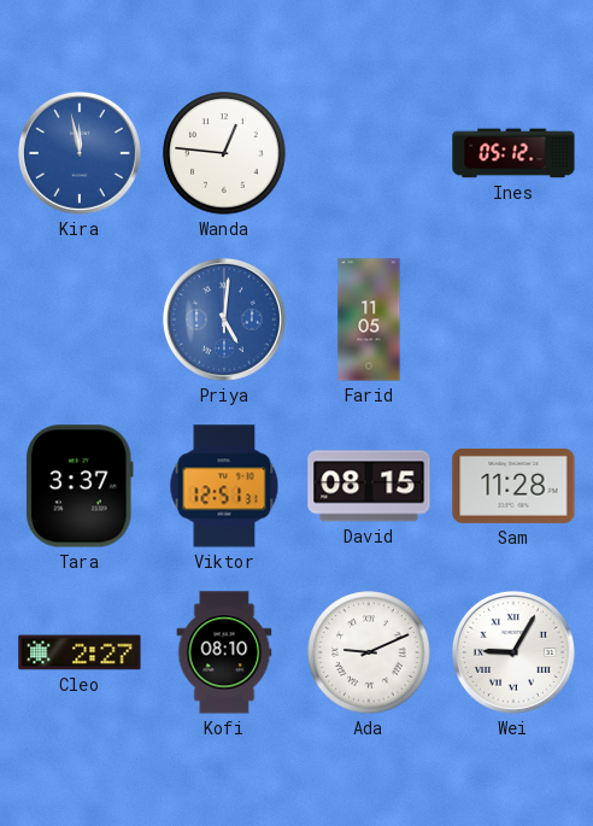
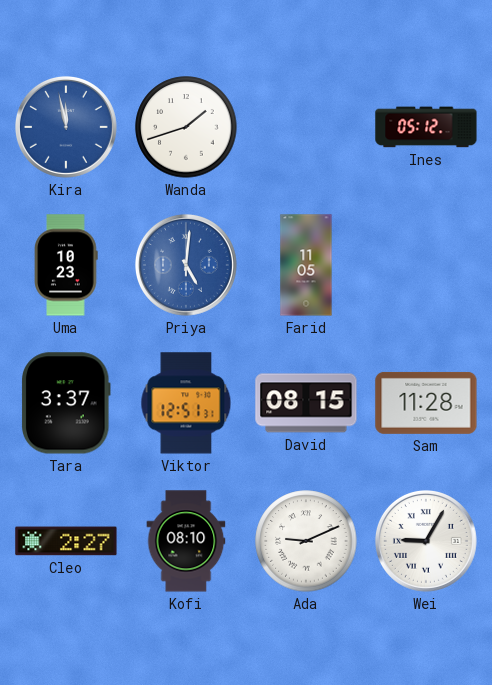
Wanda: 12:46 -> 1:42 (186, 127)
Uma: none -> 10:23 (66, 265)
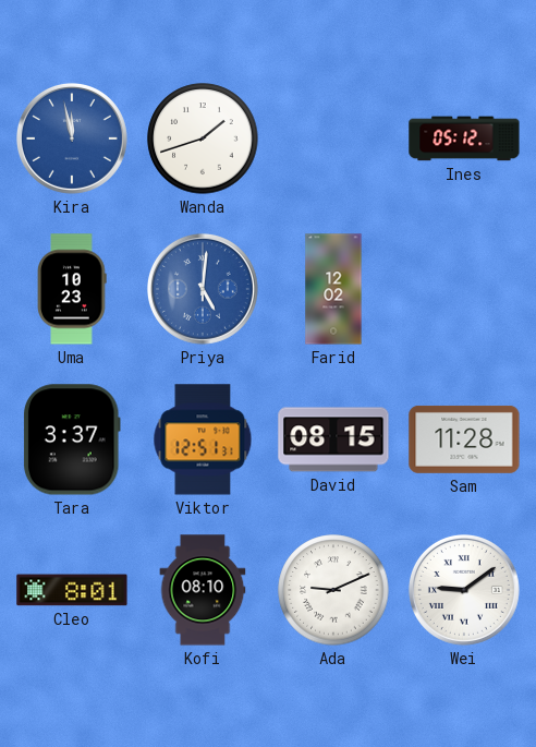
Farid: 11:05 -> 12:02 (333, 289)
Cleo: 2:27 -> 8:01 (72, 590)
Wei: 9:05 -> 9:09 (464, 590)
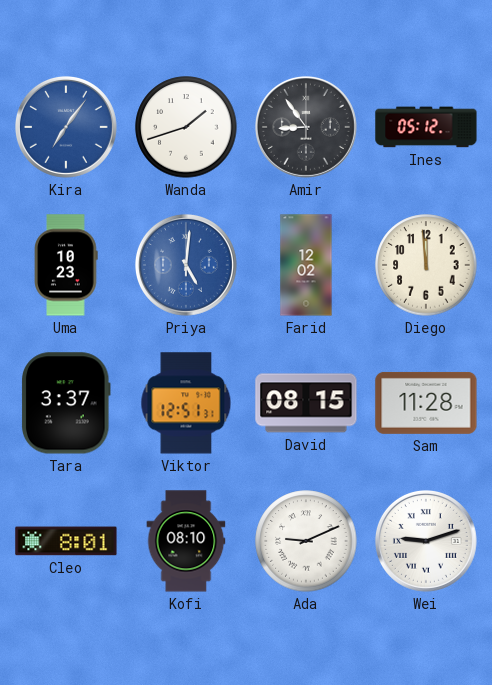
Kira: 11:58 -> 7:06 (66, 127)
Amir: none -> 8:54 (306, 127)
Diego: none -> 11:59 (426, 265)
Wei: 9:09 -> 9:12 (426, 541)
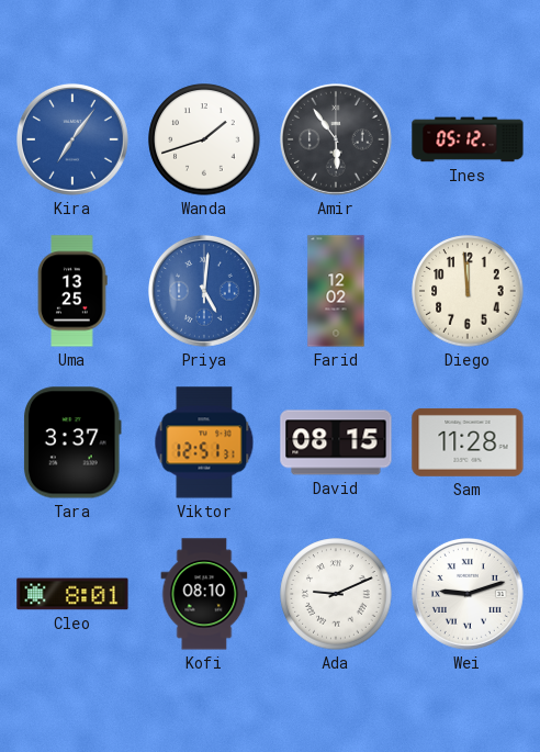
Amir: 8:54 -> 5:54 (336, 139)
Uma: 10:23 -> 13:25 (72, 291)
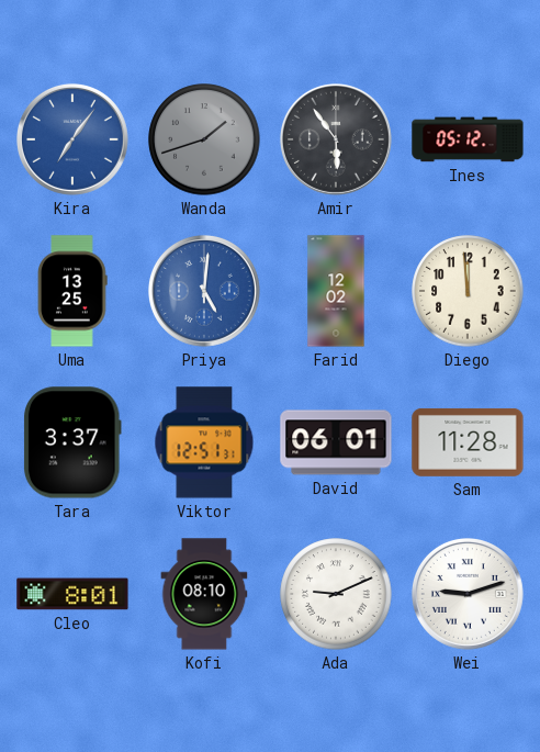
Wanda dial: white -> grey (204, 139)
David: 08:15 -> 06:01 (336, 442)
